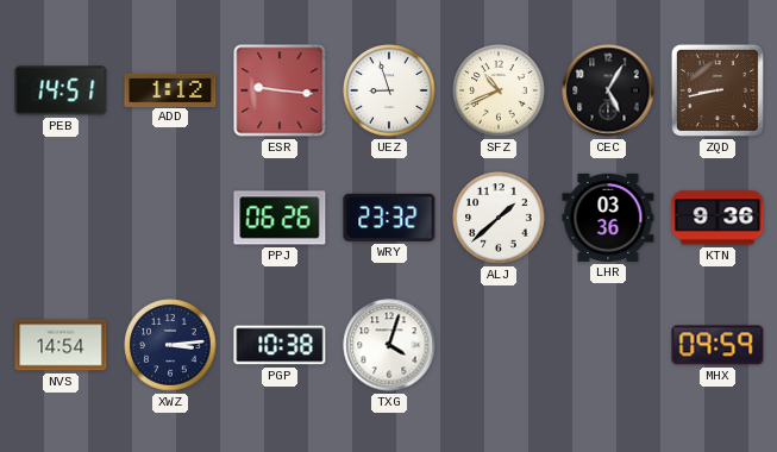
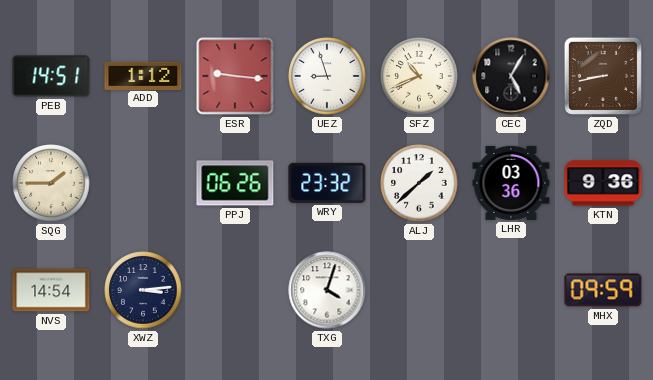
SQG: none -> 1:45 (51, 183)
PGP: 10:38 -> none (280, 345)
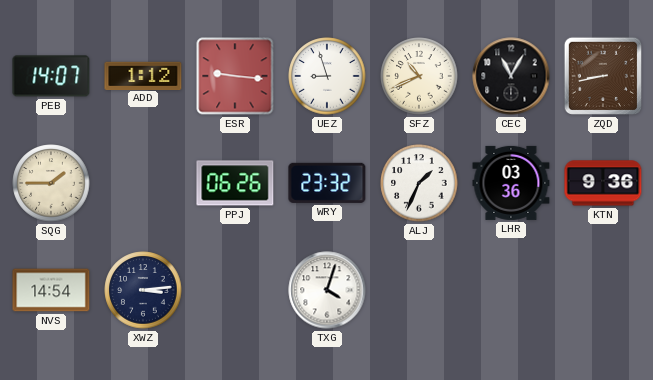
PEB: 14:51 -> 14:07 (51, 76)
CEC: 5:05 -> 11:05 (511, 76)
ALJ: 1:38 -> 1:34 (419, 183)
MHX: 09:59 -> none (603, 290)
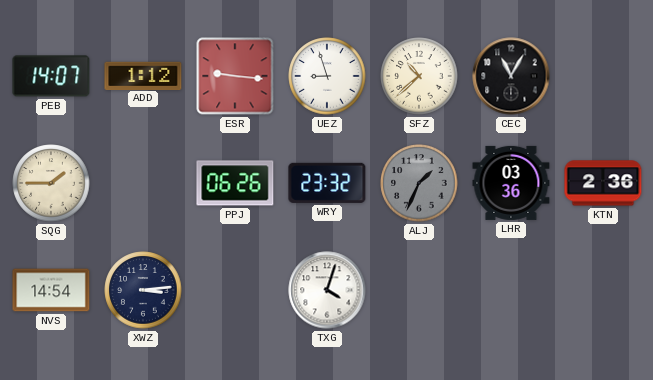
SFZ: 10:41 -> 10:38 (419, 76)
ZQD: 8:43 -> none (603, 76)
ALJ dial: white -> grey (419, 183)
KTN: 9:36 -> 2:36 (603, 183)
